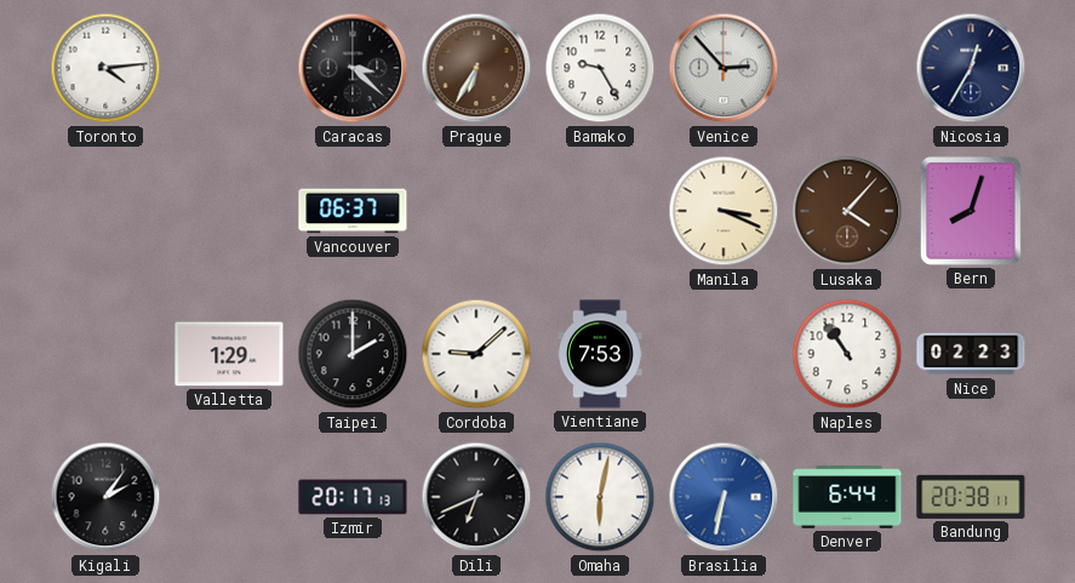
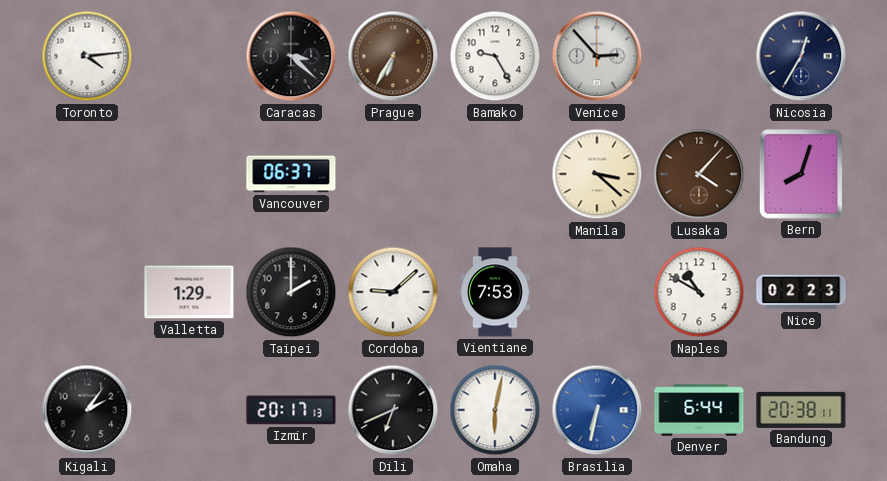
Manila: 3:19 -> 3:22 (597, 174)
Naples: 10:54 -> 10:50 (699, 292)
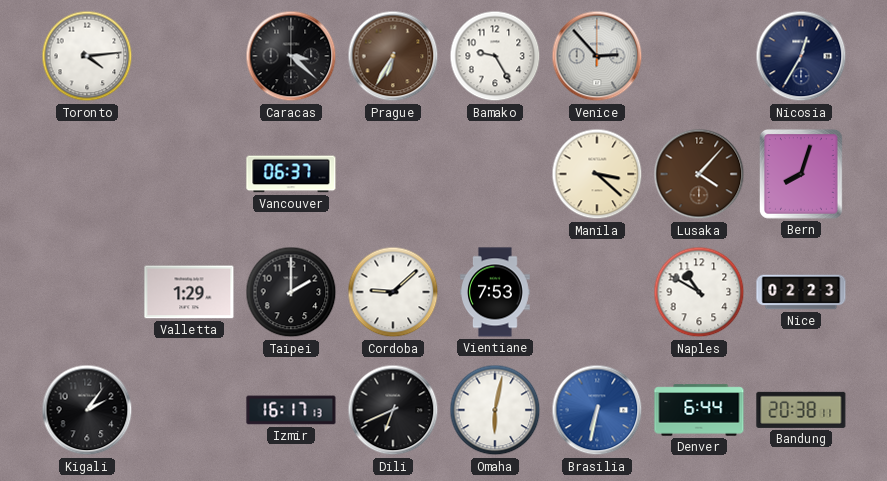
Izmir: 20:17 -> 16:17 (291, 410)
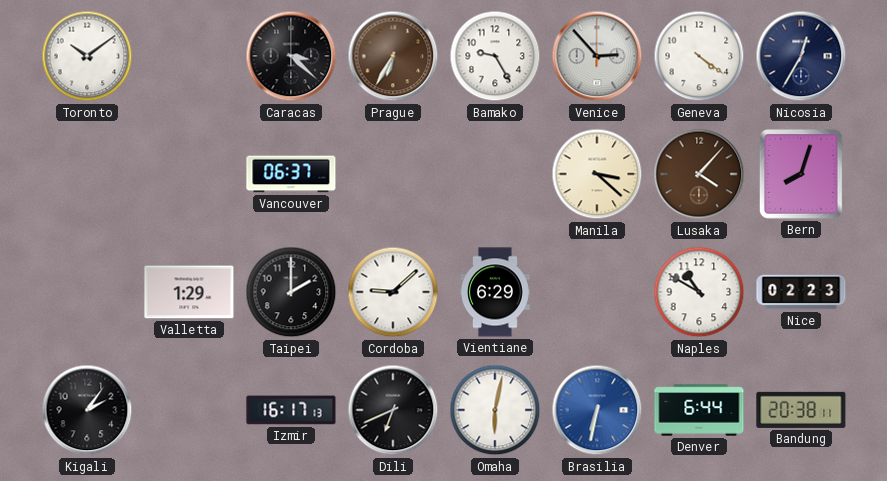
Toronto: 4:14 -> 10:09 (87, 56)
Geneva: none -> 4:21 (699, 56)
Vientiane: 7:53 -> 6:29 (496, 292)
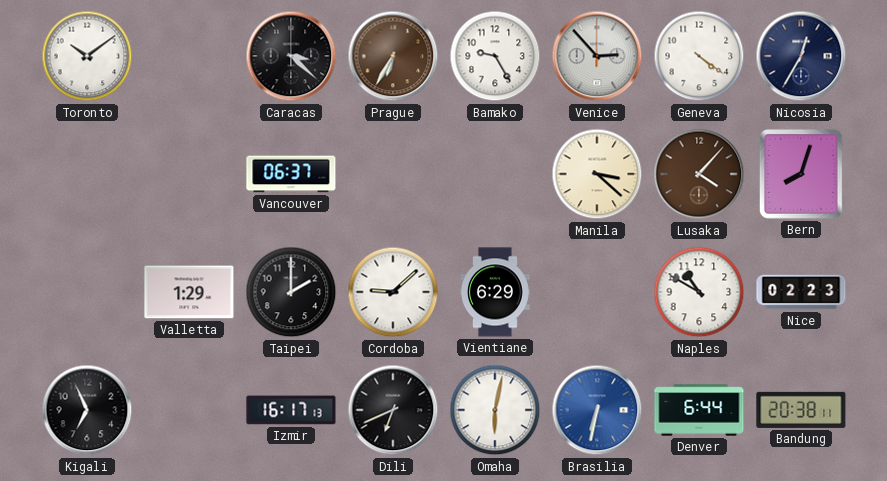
Kigali: 2:06 -> 6:56 (87, 410)
